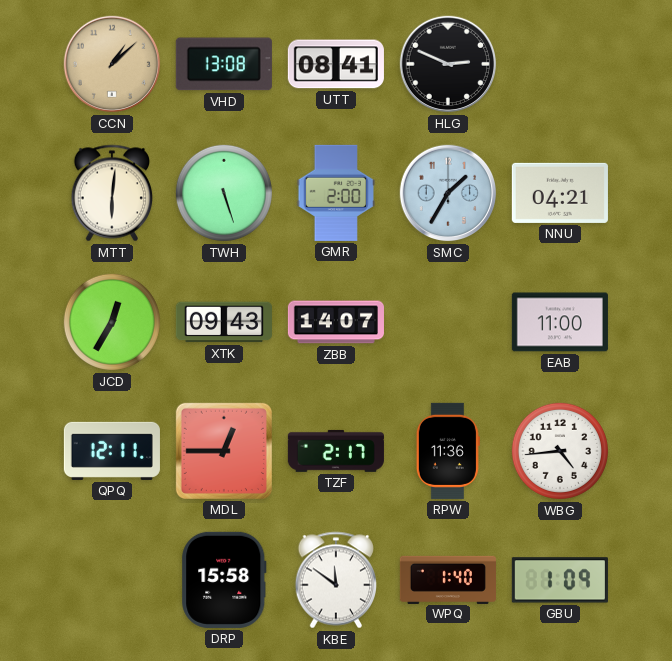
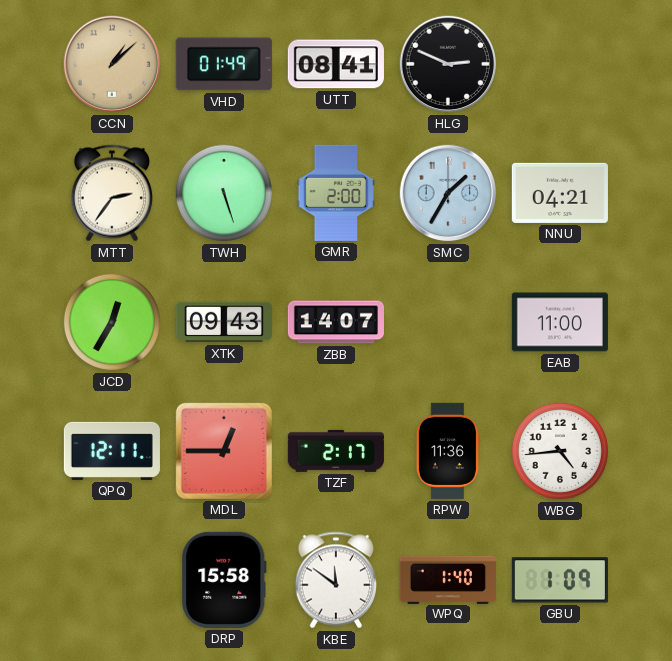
VHD: 13:08 -> 01:49 (224, 64)
MTT: 6:01 -> 2:36 (112, 193)
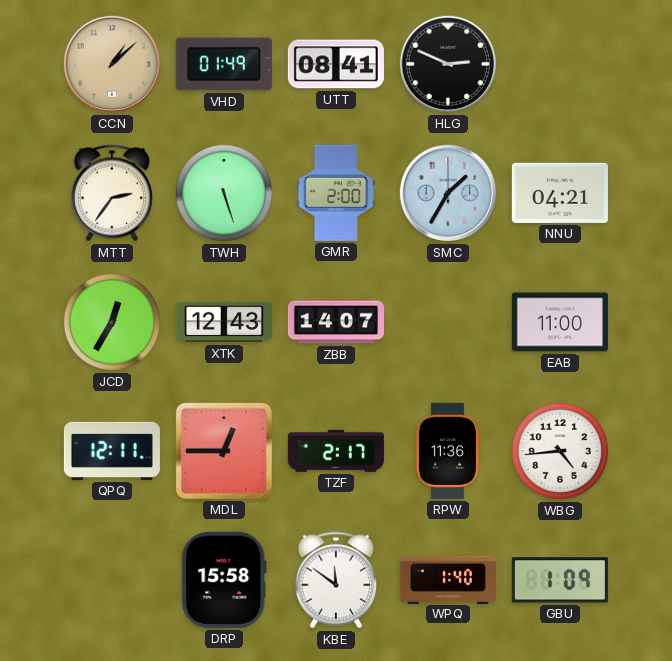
XTK: 09:43 -> 12:43 (224, 322)
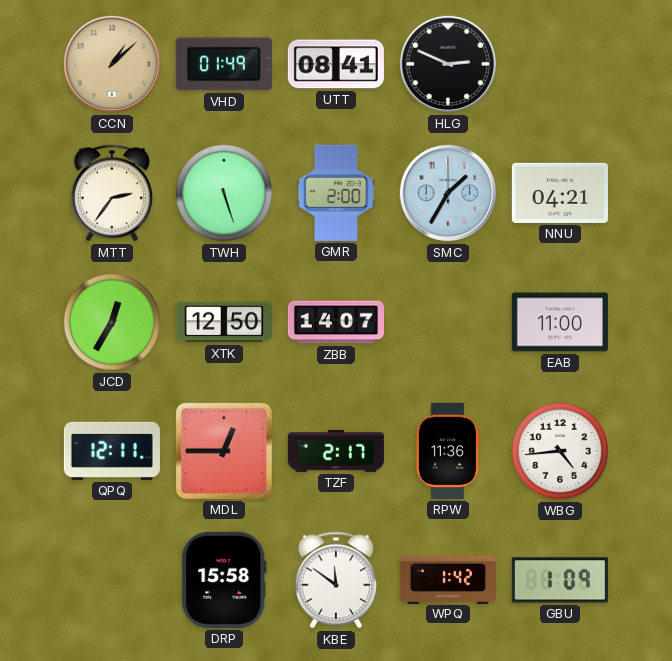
XTK: 12:43 -> 12:50 (224, 322)
WPQ: 1:40 -> 1:42 (448, 579)
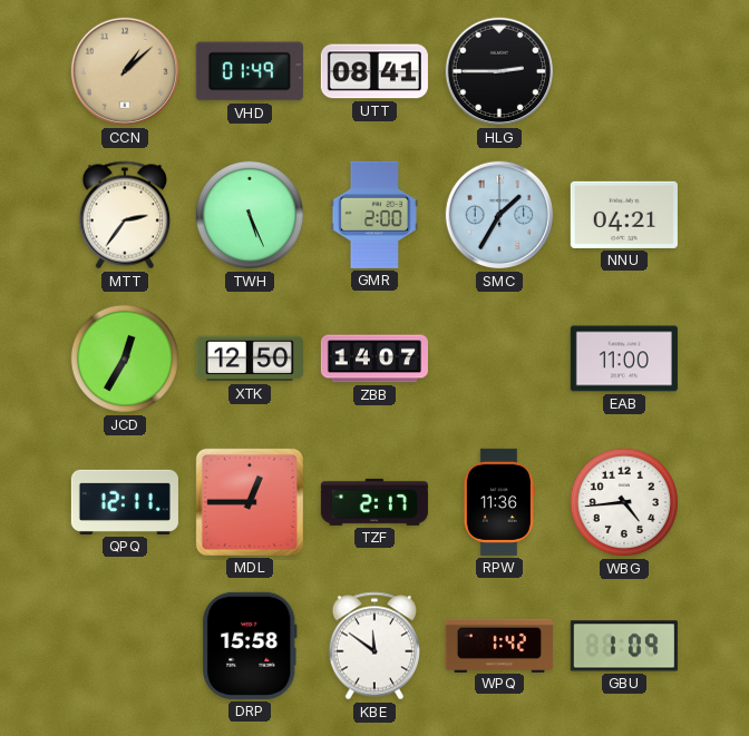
HLG: 2:49 -> 2:45 (499, 71)
TWH: 5:27 -> 5:26 (250, 215)
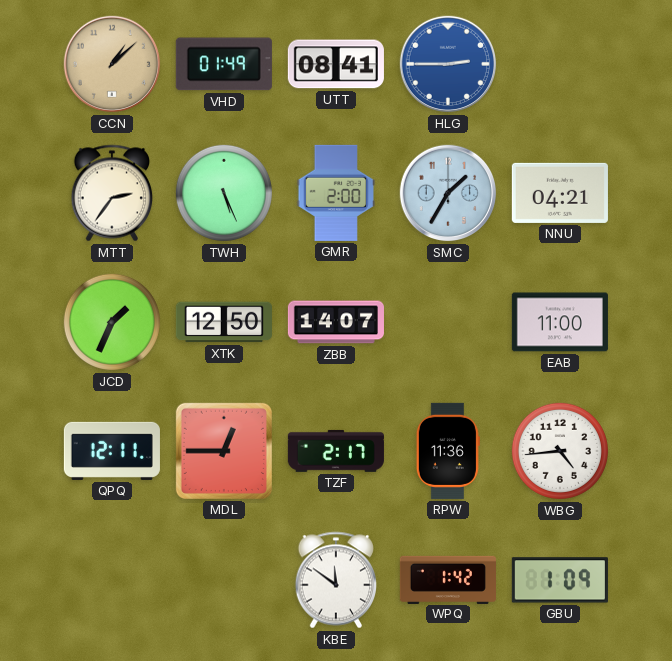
HLG dial: black -> blue (448, 64)
JCD: 12:35 -> 1:34 (112, 322)
DRP: 15:58 -> none (250, 646)
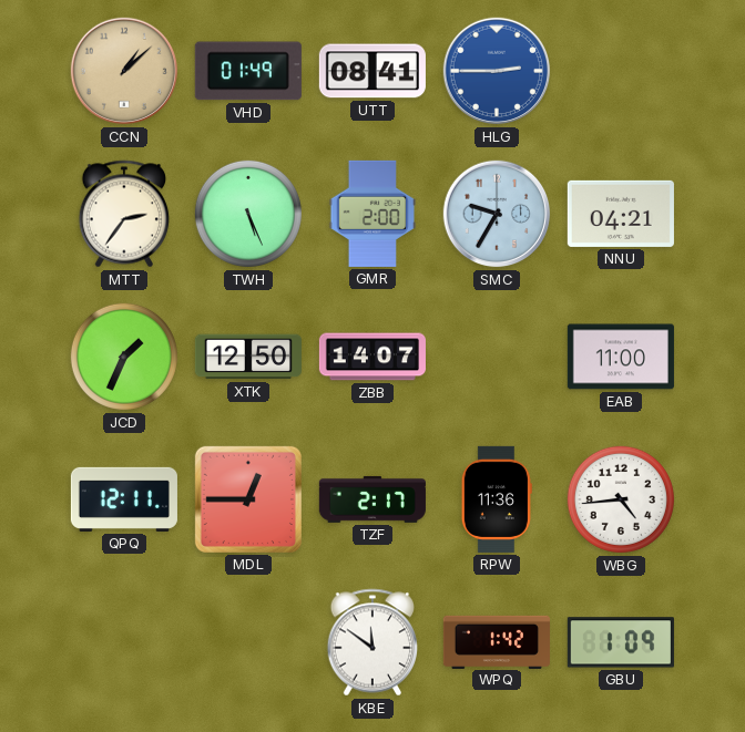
SMC: 1:35 -> 9:35 (497, 214)
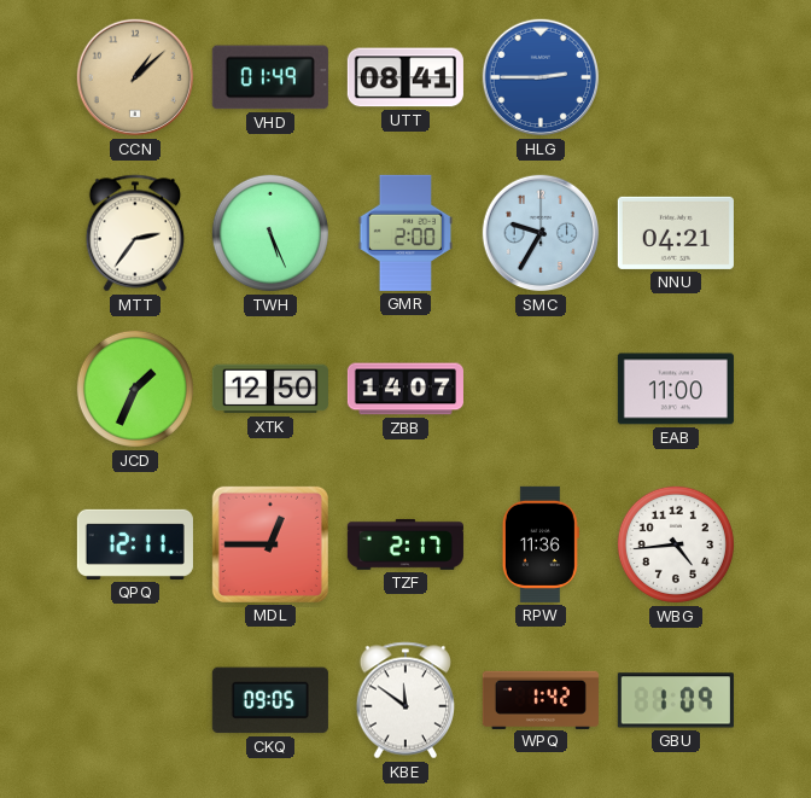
CKQ: none -> 09:05 (270, 700)
